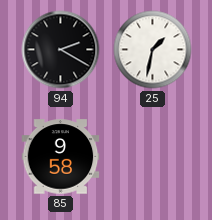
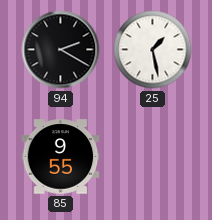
25: 1:32 -> 1:28 (153, 50)
85: 9:58 -> 9:55 (61, 157)
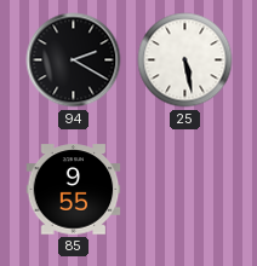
25: 1:28 -> 5:28 (185, 60)
